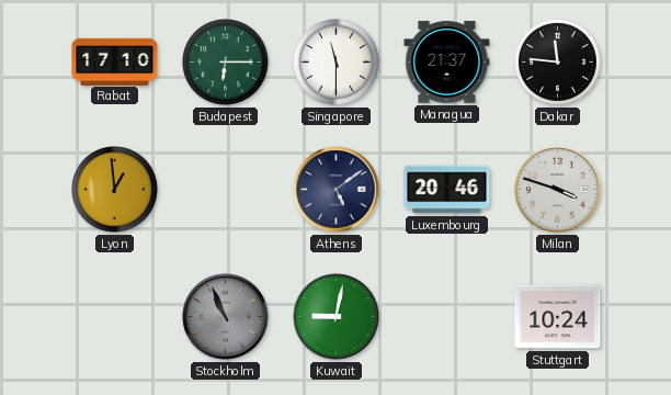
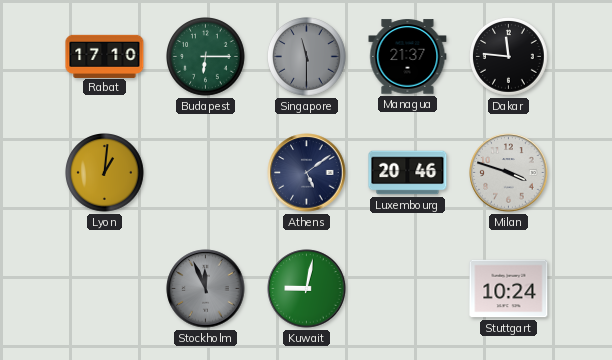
Singapore dial: white -> grey (307, 57)
Lyon: 12:59 -> 1:01 (105, 173)
Stockholm: 10:56 -> 11:56 (206, 289)
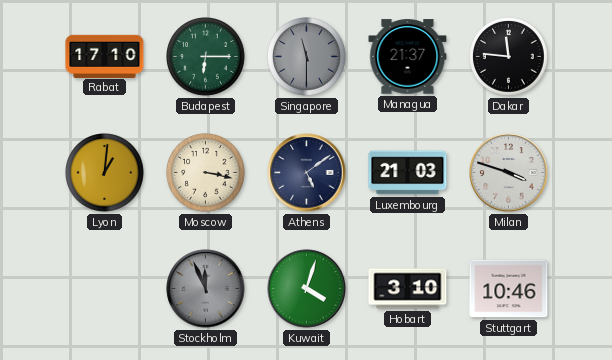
Moscow: none -> 3:17 (206, 173)
Luxembourg: 20:46 -> 21:03 (408, 173)
Kuwait: 9:02 -> 4:03 (307, 289)
Hobart: none -> 3:10 (408, 289)
Stuttgart: 10:24 -> 10:46 (509, 289)
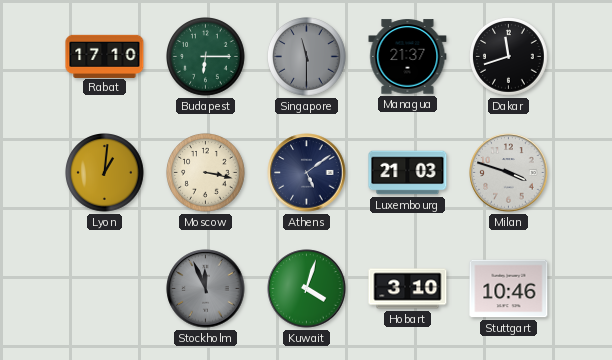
Dakar: 11:46 -> 11:42 (509, 57)
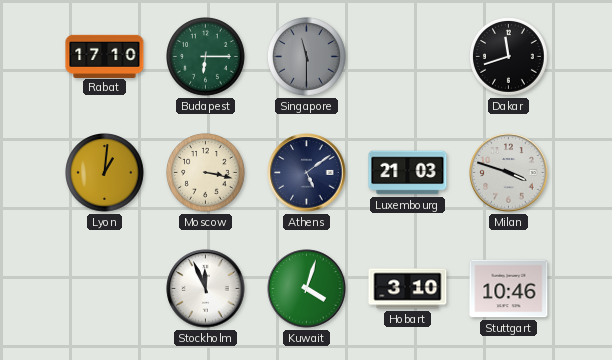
Managua: 21:37 -> none (408, 57)
Stockholm dial: grey -> white (206, 289)
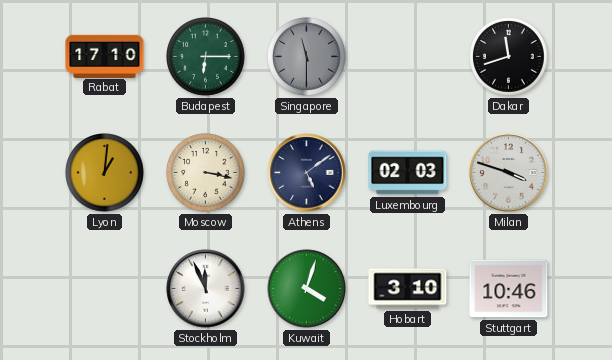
Luxembourg: 21:03 -> 02:03 (408, 173)
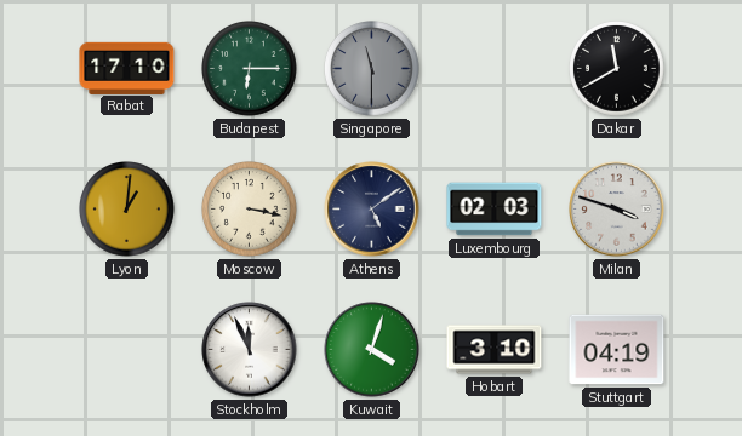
Dakar: 11:42 -> 11:40 (617, 69)
Stuttgart: 10:46 -> 04:19 (617, 350)
